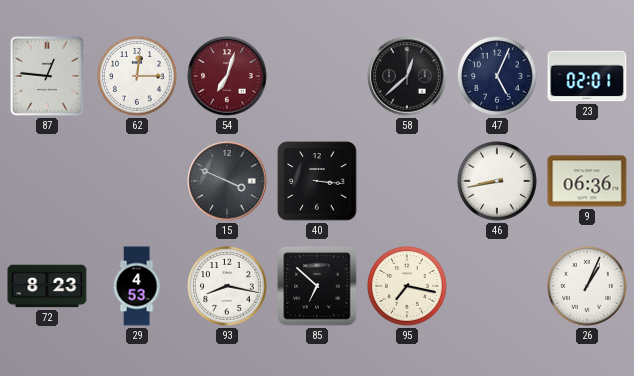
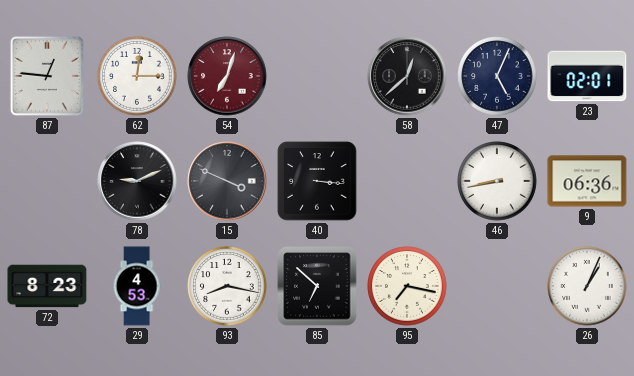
78: none -> 9:11 (137, 181)
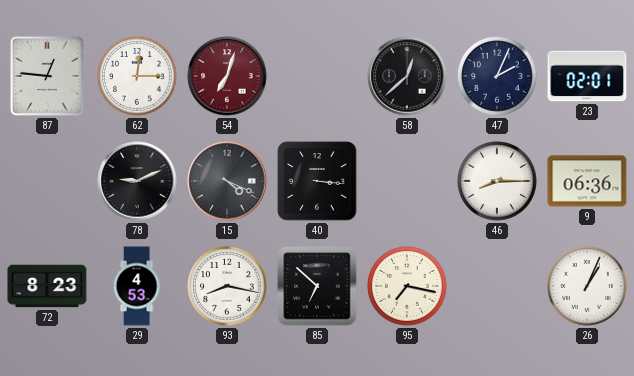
47: 5:04 -> 2:04 (497, 76)
15: 3:49 -> 4:19 (227, 181)
46: 8:43 -> 8:15 (497, 181)
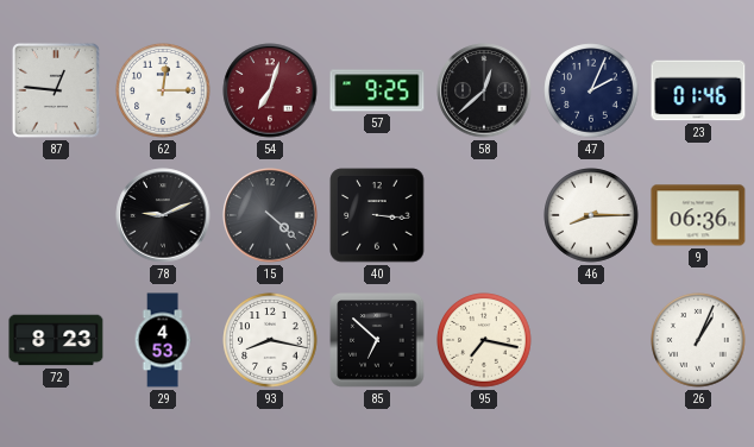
57: none -> 9:25 (377, 90)
23: 02:01 -> 01:46 (698, 90)
15: 4:19 -> 4:22 (270, 215)
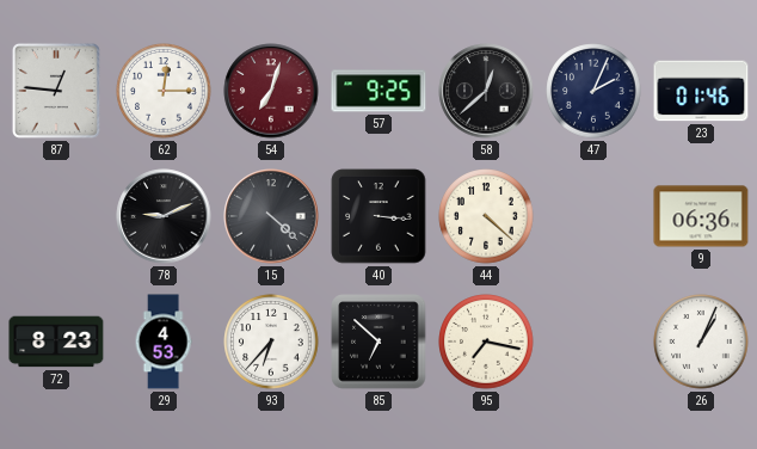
44: none -> 4:22 (486, 216)
46: 8:15 -> none (591, 215)
93: 8:17 -> 6:37 (271, 342)
